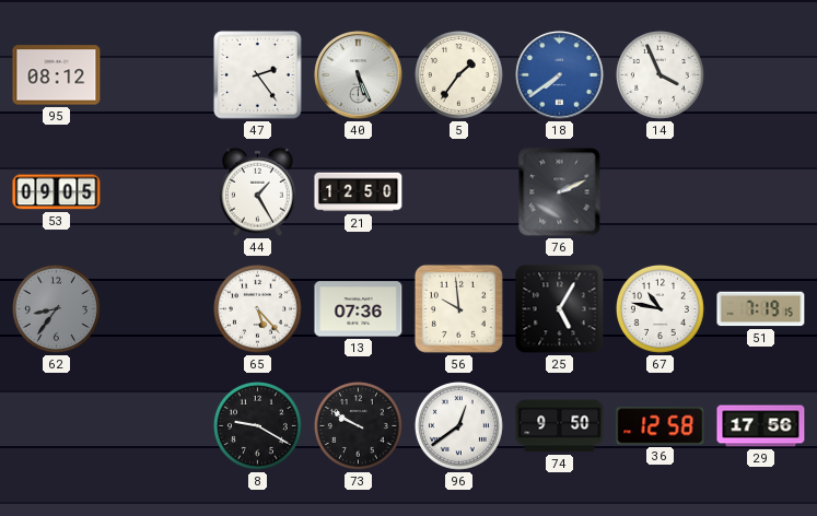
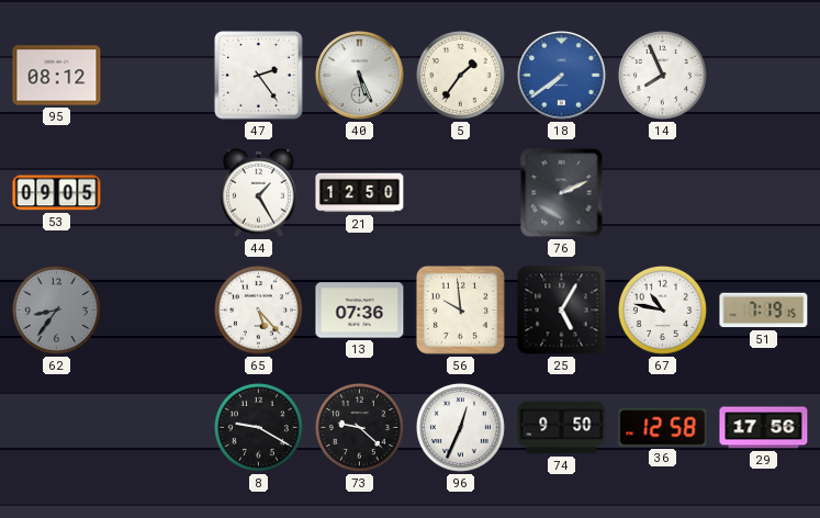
14: 3:56 -> 7:56 (662, 75)
73: 9:50 -> 9:22 (359, 427)
96: 12:39 -> 12:34 (460, 427)
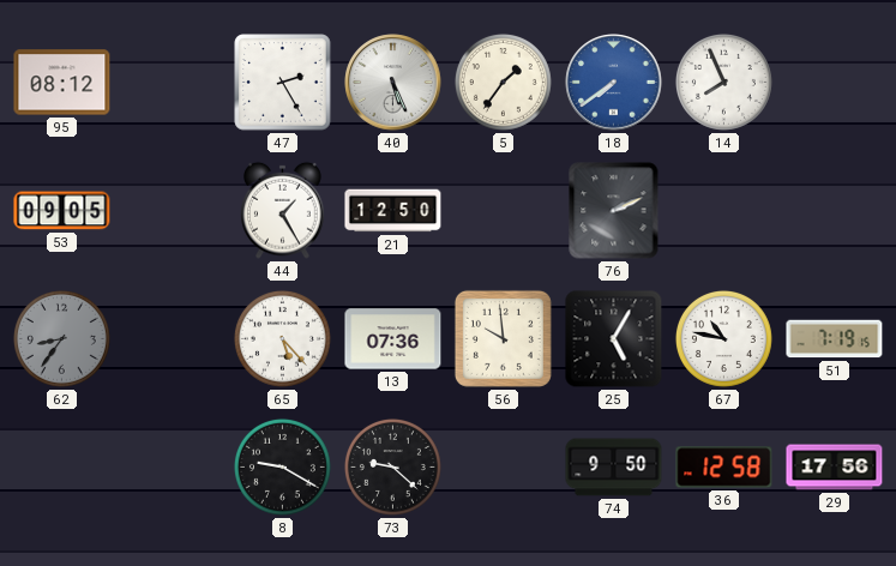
47: 2:24 -> 2:25 (283, 83)
96: 12:34 -> none (460, 427)
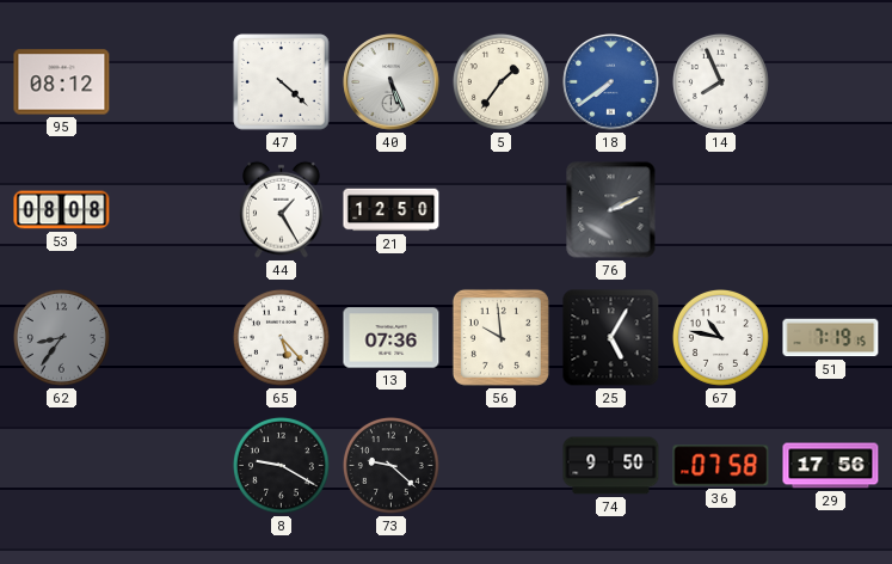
47: 2:25 -> 4:22 (282, 82)
53: 09:05 -> 08:08 (62, 210)
36: 12:58 -> 07:58 (721, 466)
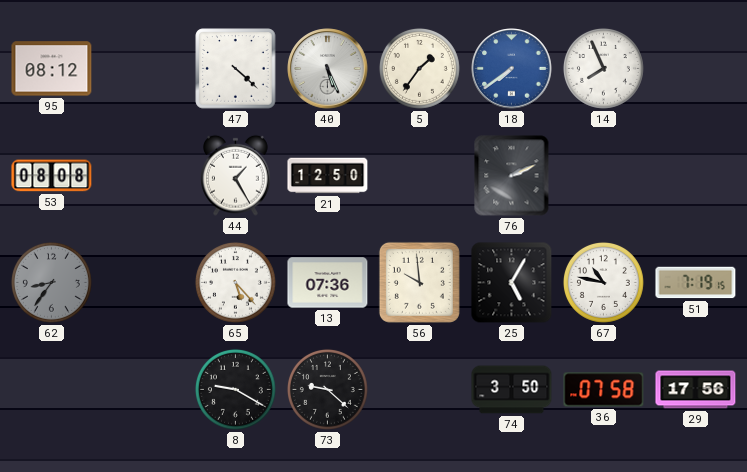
74: 9:50 -> 3:50 (512, 390)
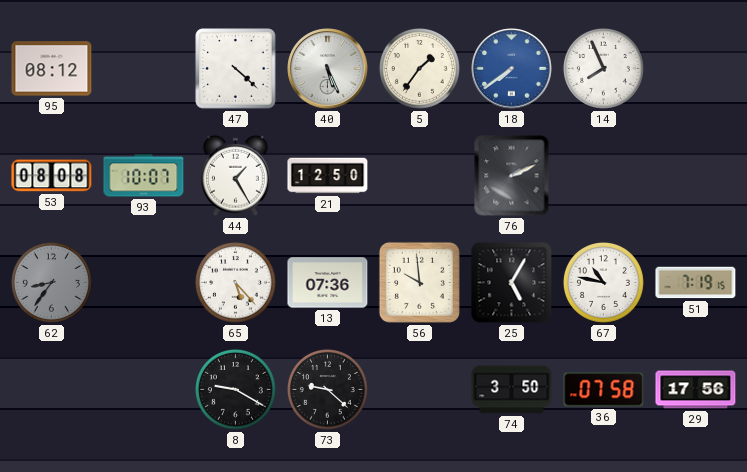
93: none -> 10:07 (144, 176)
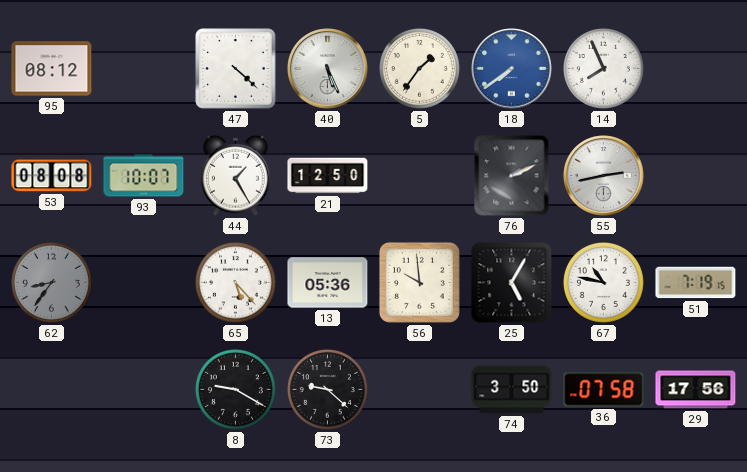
55: none -> 2:43 (604, 176)
13: 07:36 -> 05:36 (328, 283)
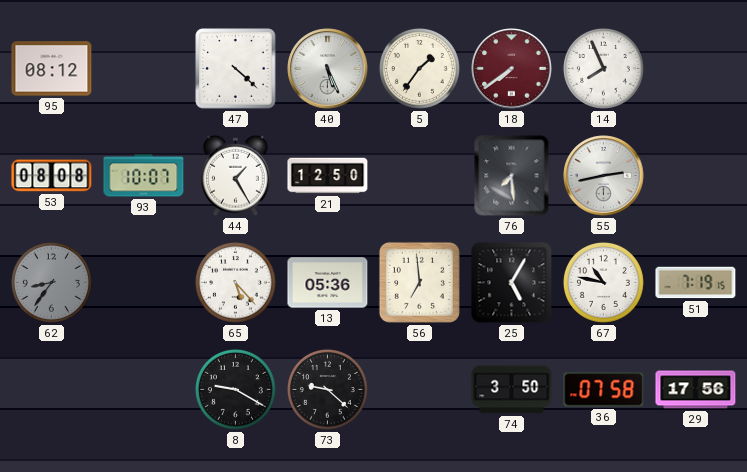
18 dial: blue -> burgundy (512, 69)
76: 2:11 -> 7:29 (512, 176)
56: 9:59 -> 6:59 (419, 282)
